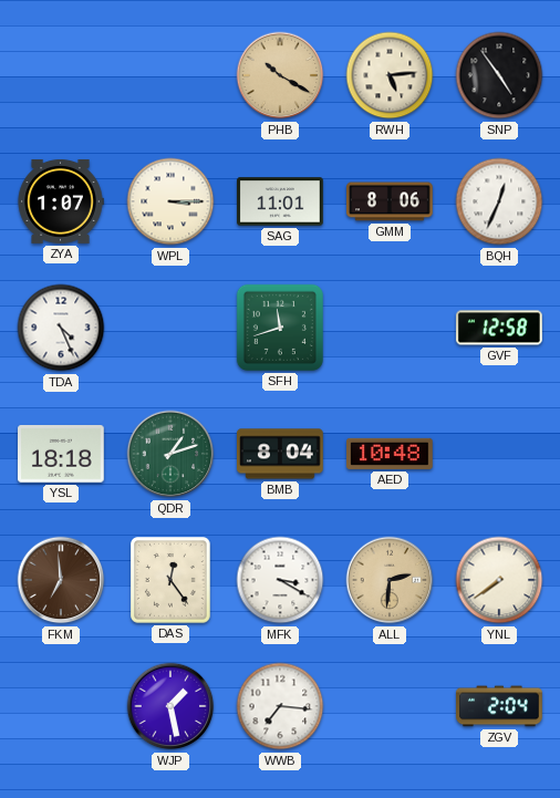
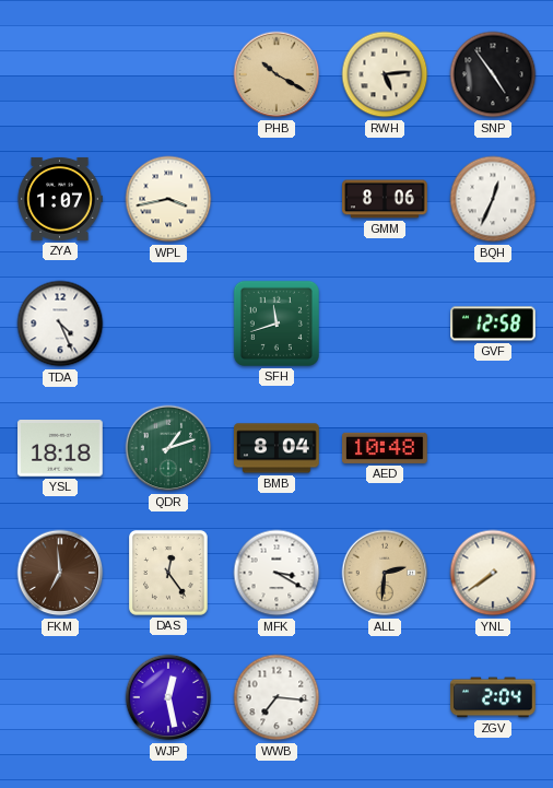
WPL: 3:15 -> 3:43 (168, 199)
SAG: 11:01 -> none (280, 201)
WJP: 1:28 -> 12:28 (168, 697)
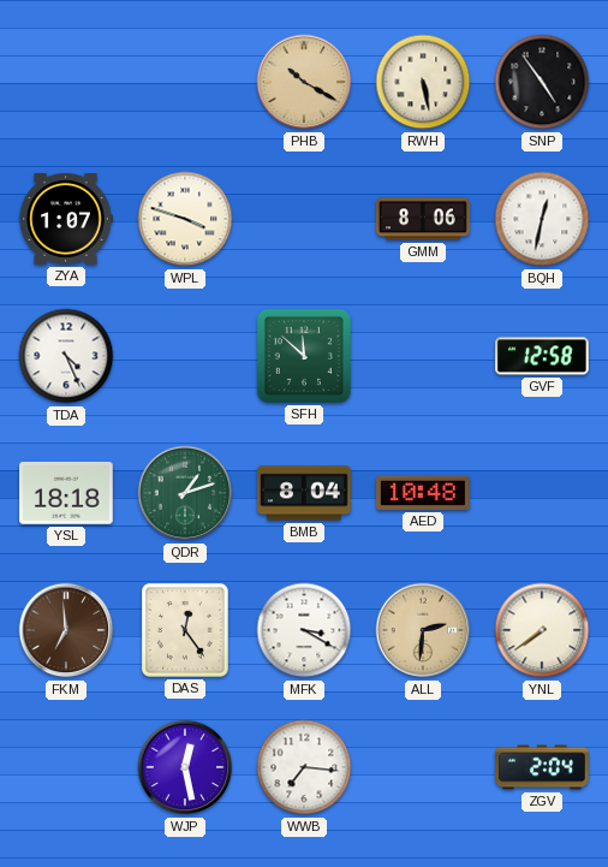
RWH: 5:14 -> 5:28 (423, 82)
WPL: 3:43 -> 3:48 (185, 219)
BQH: 12:34 -> 12:32 (542, 219)
SFH: 11:42 -> 11:52 (304, 356)
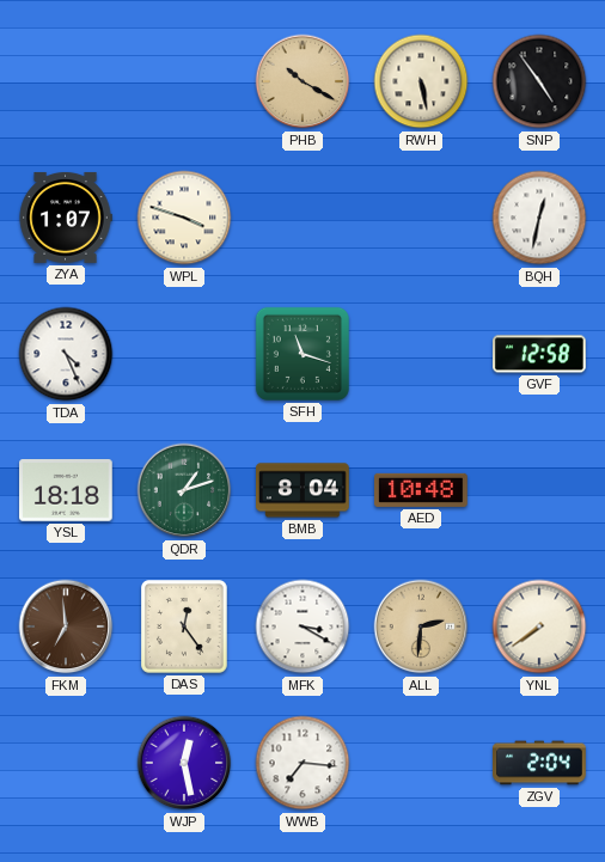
GMM: 8:06 -> none (423, 219)
SFH: 11:52 -> 11:18 (302, 354)
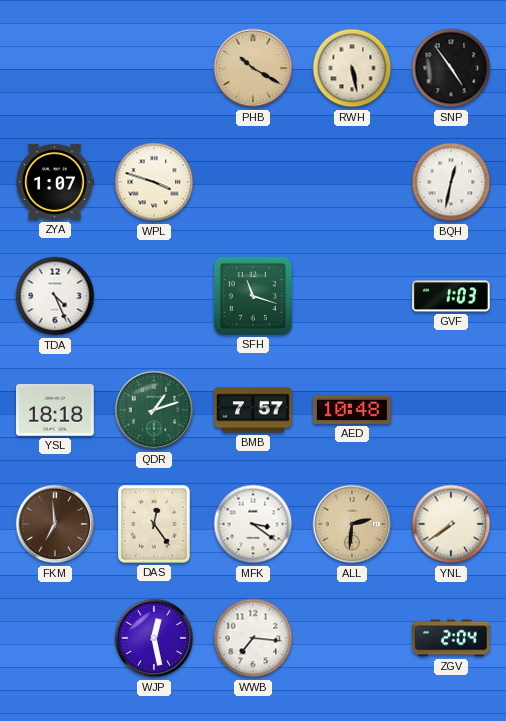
GVF: 12:58 -> 1:03 (452, 296)
BMB: 8:04 -> 7:57 (253, 410)
MFK: 3:20 -> 3:21 (253, 524)
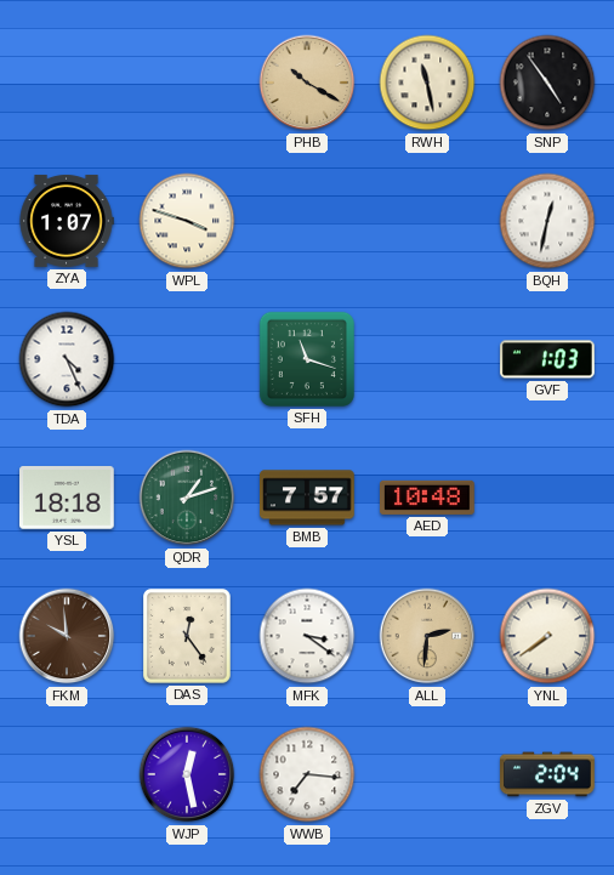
RWH: 5:28 -> 11:28 (427, 83)
FKM: 6:59 -> 9:59 (67, 636)
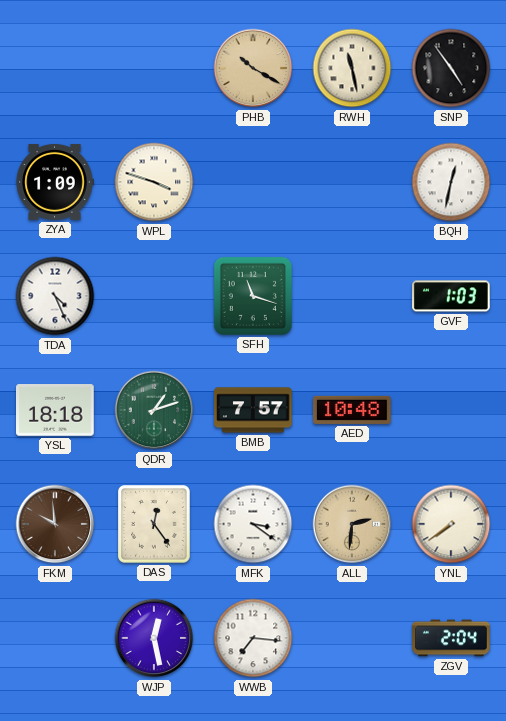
ZYA: 1:07 -> 1:09 (55, 182)
